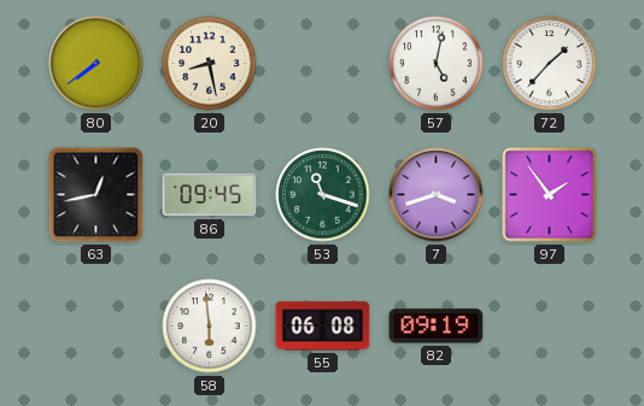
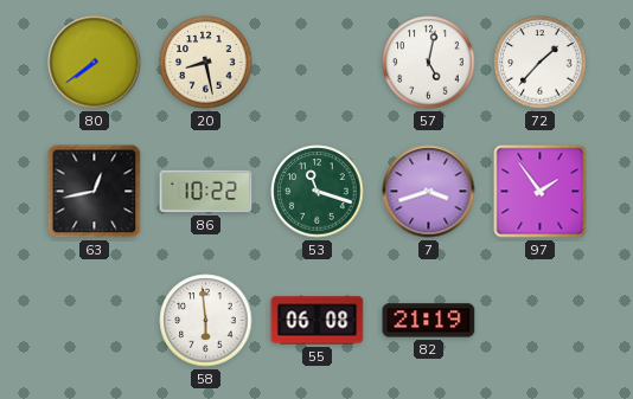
86: 09:45 -> 10:22 (206, 192)
82: 09:19 -> 21:19 (429, 321)
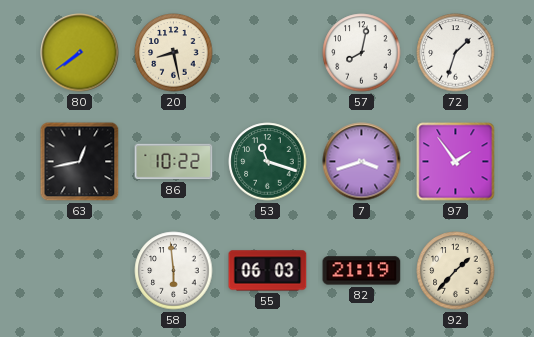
57: 5:02 -> 8:02 (362, 53)
72: 1:37 -> 1:33 (456, 53)
55: 06:08 -> 06:03 (268, 271)
92: none -> 1:37 (456, 271)
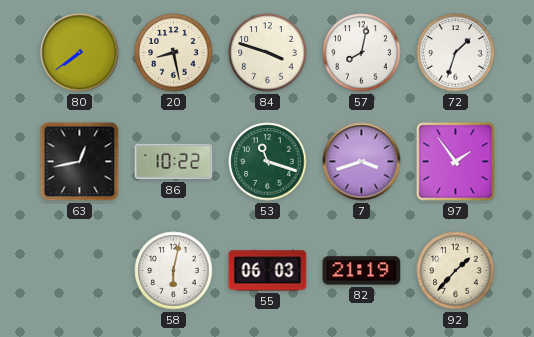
84: none -> 3:48 (268, 53)
58: 5:59 -> 6:02 (174, 271)
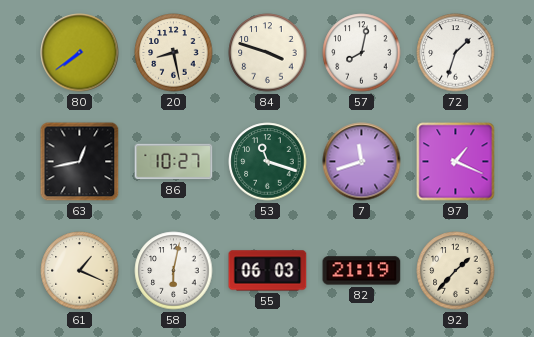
86: 10:22 -> 10:27 (174, 162)
7: 3:42 -> 11:42 (362, 162)
97: 1:54 -> 1:19 (456, 162)
61: none -> 1:19 (80, 271)
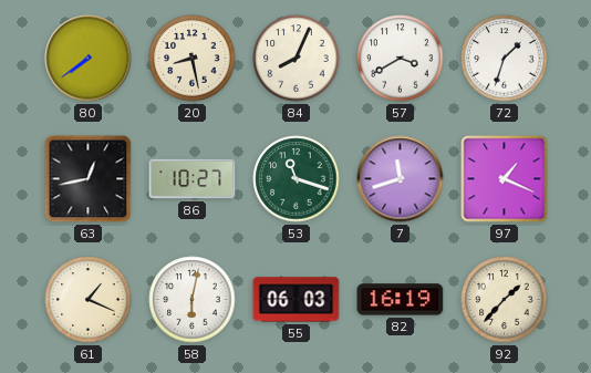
84: 3:48 -> 8:04 (297, 59)
57: 8:02 -> 3:40 (401, 59)
82: 21:19 -> 16:19 (401, 300)
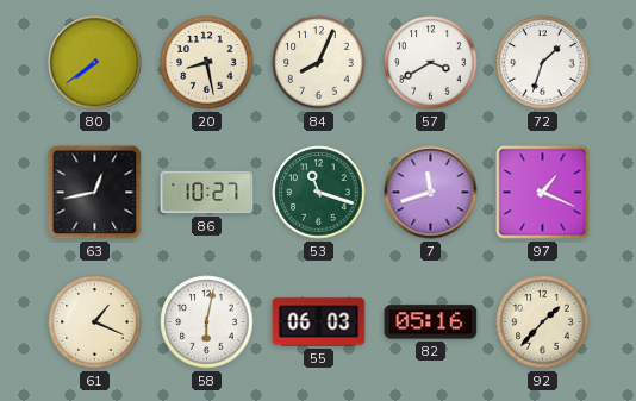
82: 16:19 -> 05:16 (431, 322)
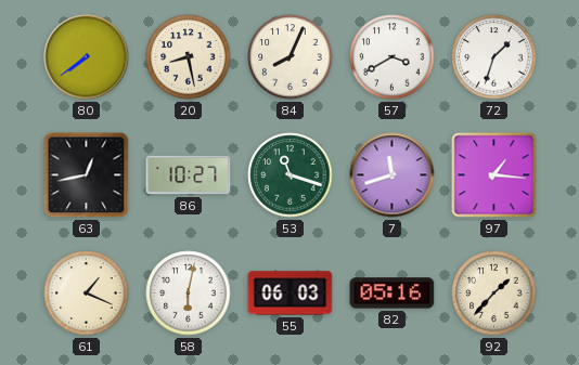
97: 1:19 -> 1:16 (494, 175)
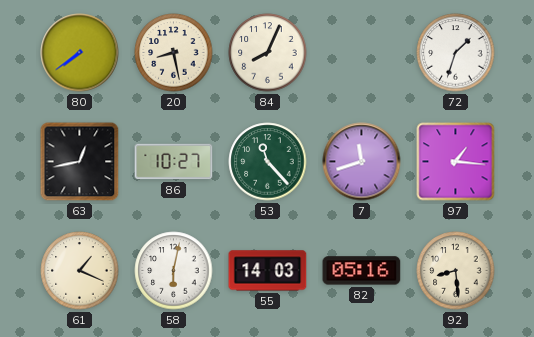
57: 3:40 -> none (393, 57)
53: 11:18 -> 11:23 (268, 162)
55: 06:03 -> 14:03 (268, 271)
92: 1:37 -> 8:29 (456, 271)
